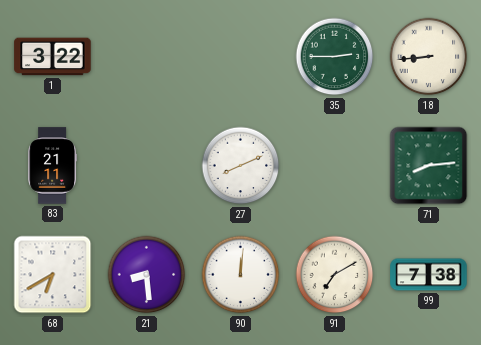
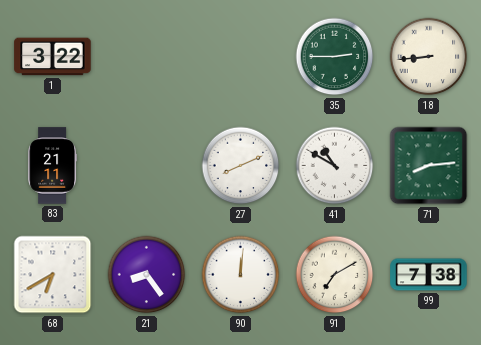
41: none -> 10:50 (335, 166)
21: 8:29 -> 8:24 (147, 275)
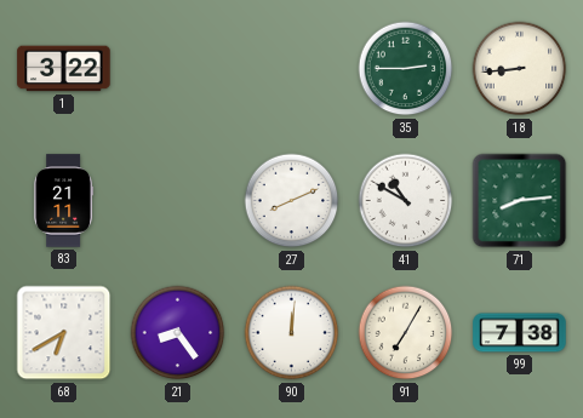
91: 7:10 -> 7:05 (406, 333)
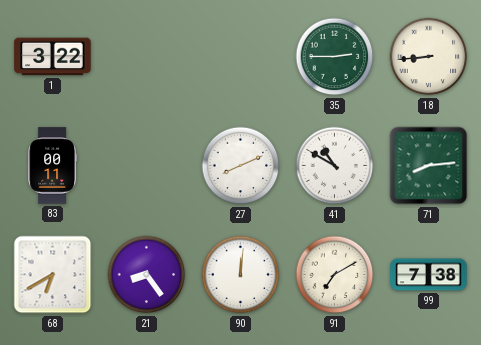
83: 21:11 -> 00:11 (52, 166)
91: 7:05 -> 7:10 (335, 275)
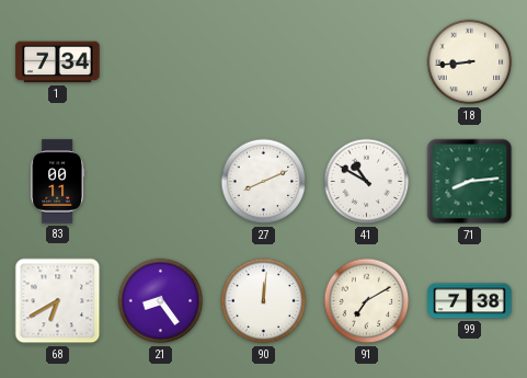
1: 3:22 -> 7:34 (58, 62)
35: 2:45 -> none (335, 57)
